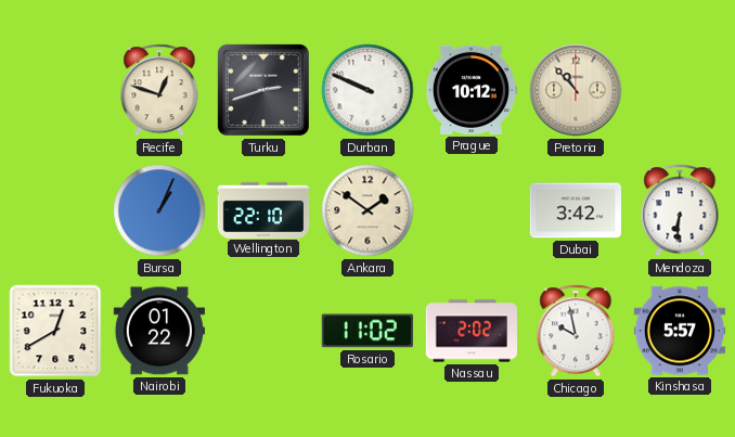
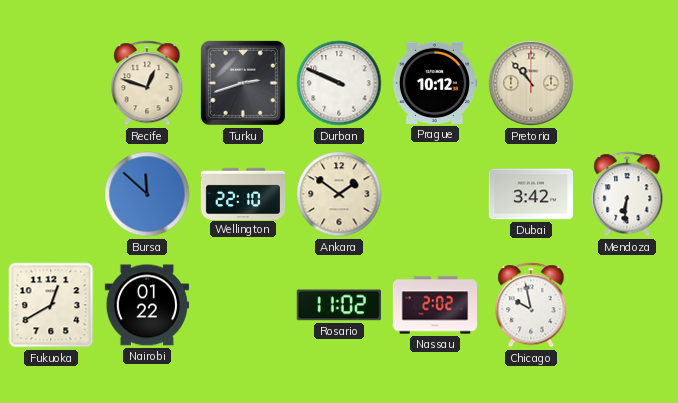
Bursa: 1:04 -> 11:52 (147, 194)
Kinshasa: 5:57 -> none (679, 331)
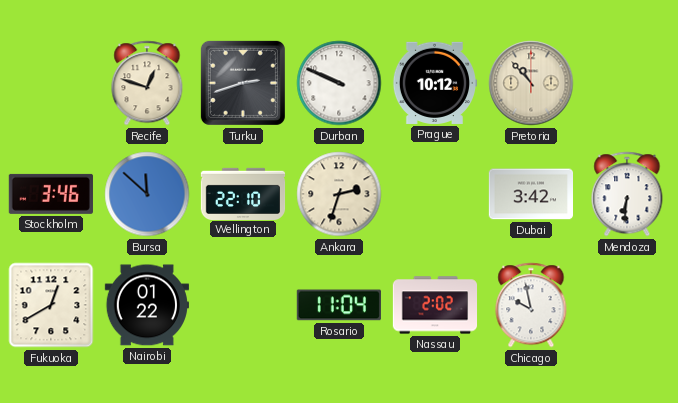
Stockholm: none -> 3:46 (51, 194)
Ankara: 1:51 -> 2:33 (339, 194)
Rosario: 11:02 -> 11:04 (339, 305)
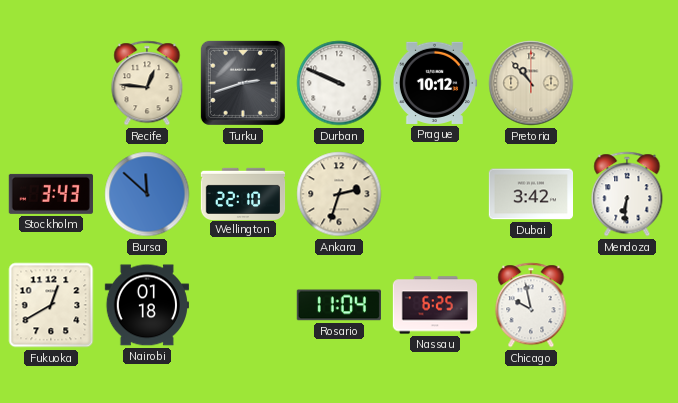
Recife: 12:48 -> 12:46 (147, 83)
Stockholm: 3:46 -> 3:43 (51, 194)
Nairobi: 01:22 -> 01:18 (146, 305)
Nassau: 2:02 -> 6:25 (435, 305)
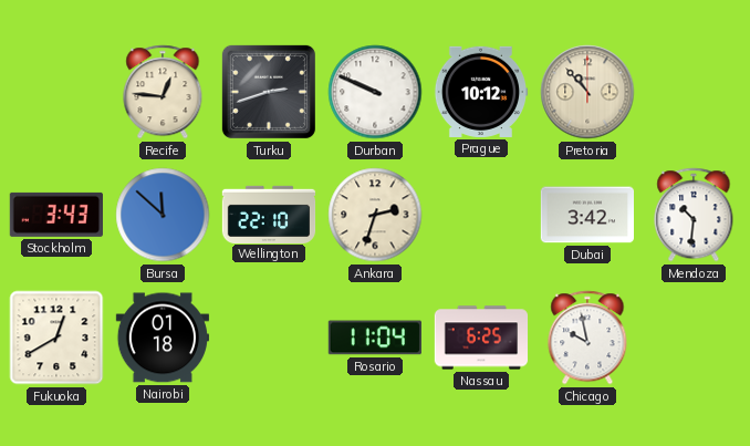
Mendoza: 6:31 -> 10:31 (694, 215)
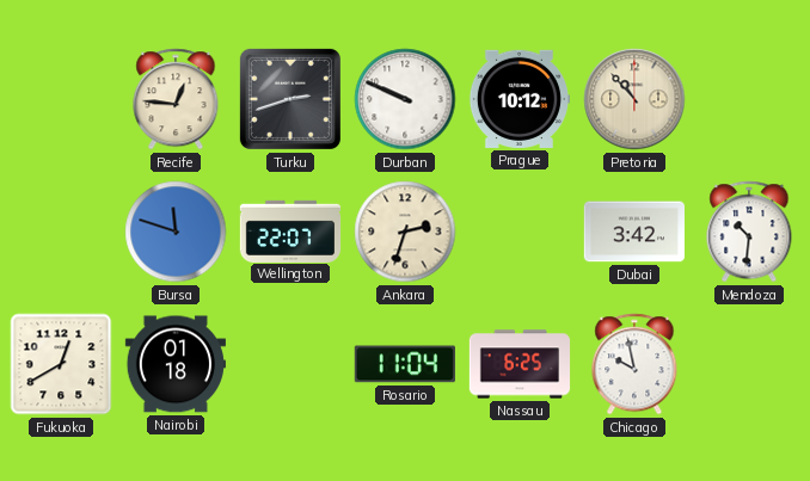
Stockholm: 3:43 -> none (56, 215)
Bursa: 11:52 -> 11:48 (176, 232)
Wellington: 22:10 -> 22:07 (290, 230)
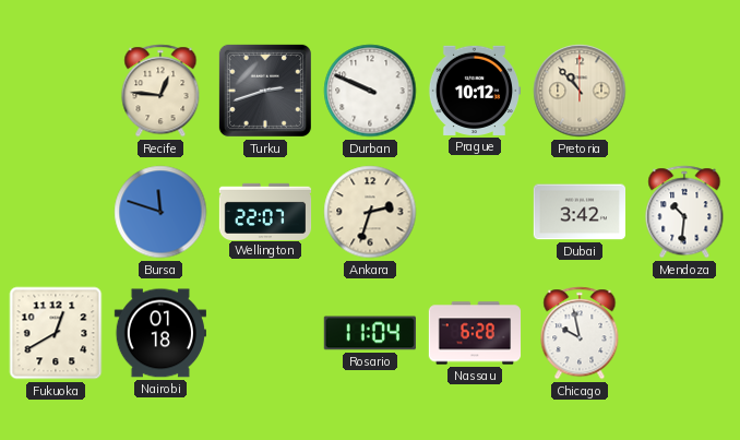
Nassau: 6:25 -> 6:28 (475, 333)
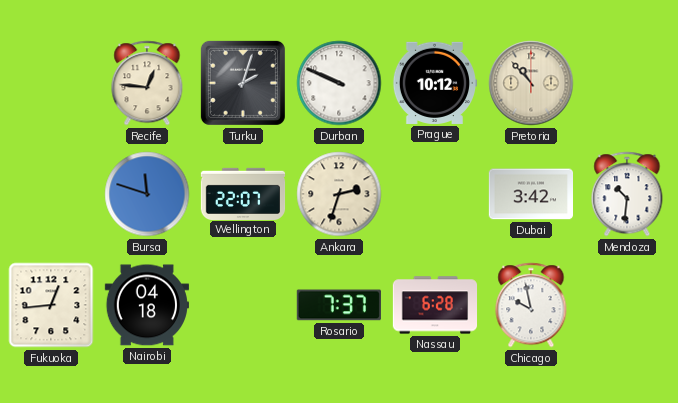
Turku: 2:42 -> 2:03 (243, 83)
Fukuoka: 12:40 -> 12:44 (51, 305)
Nairobi: 01:18 -> 04:18 (146, 305)
Rosario: 11:04 -> 7:37 (339, 305)
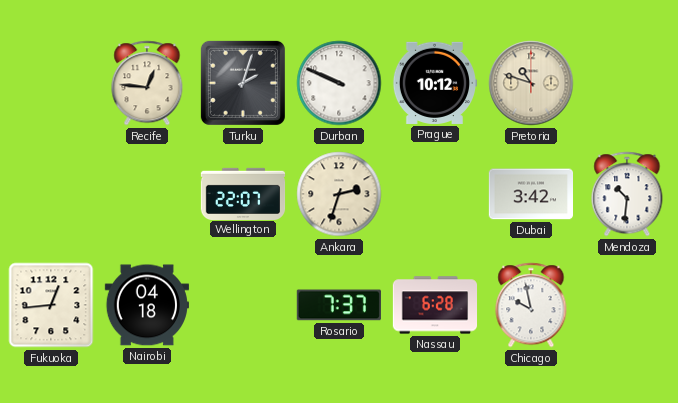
Pretoria: 10:53 -> 10:48 (531, 83)
Bursa: 11:48 -> none (147, 194)
